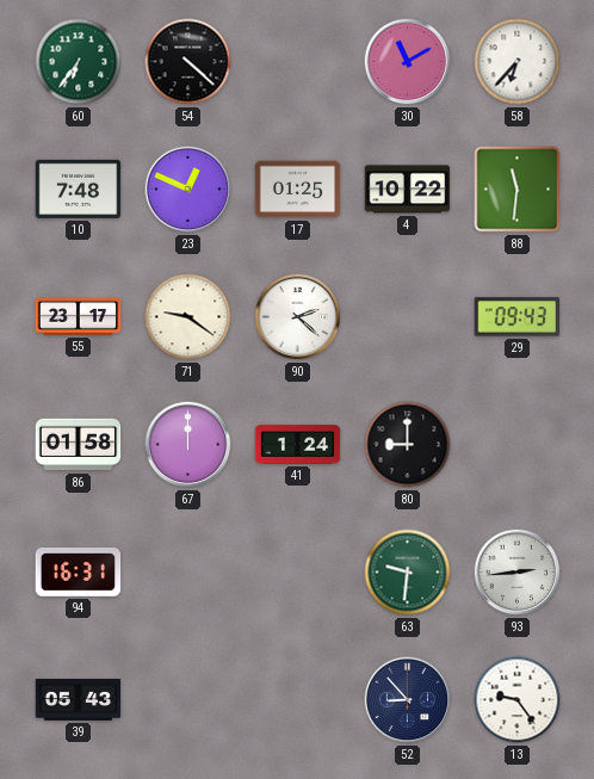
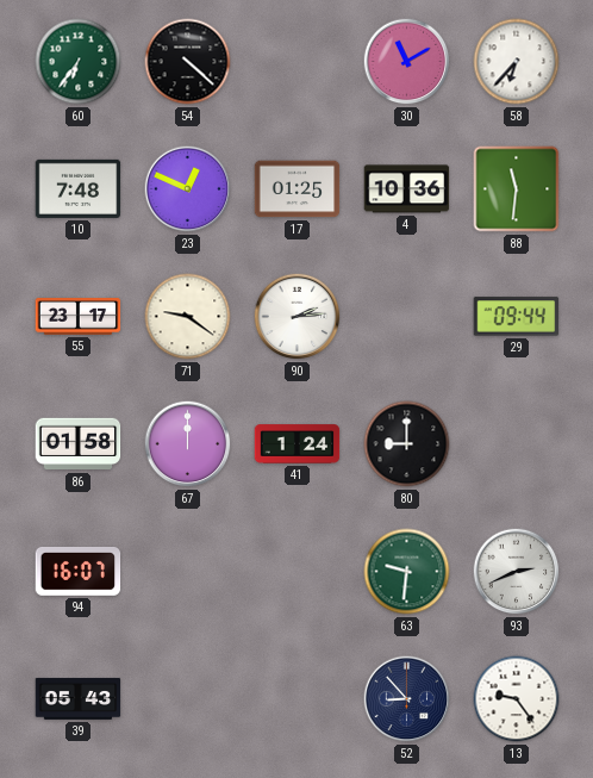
4: 10:22 -> 10:36 (407, 189)
90: 2:22 -> 2:14 (298, 317)
29: 09:43 -> 09:44 (517, 317)
94: 16:31 -> 16:07 (79, 571)
93: 2:44 -> 2:41 (517, 572)
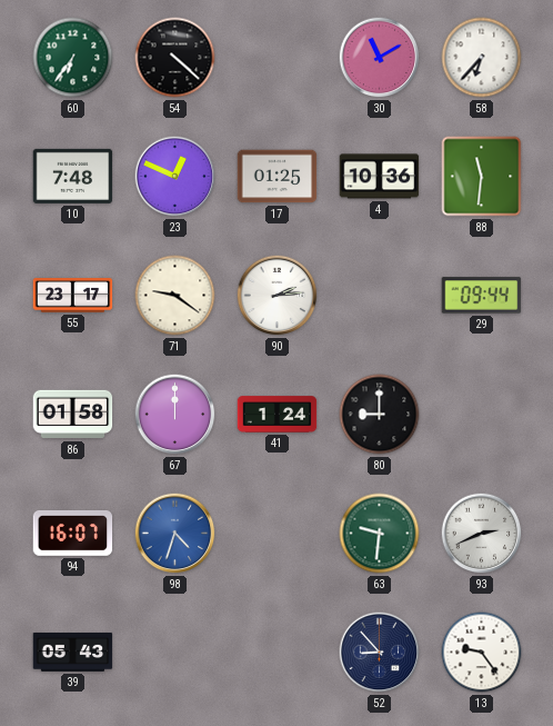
98: none -> 4:33 (175, 534)
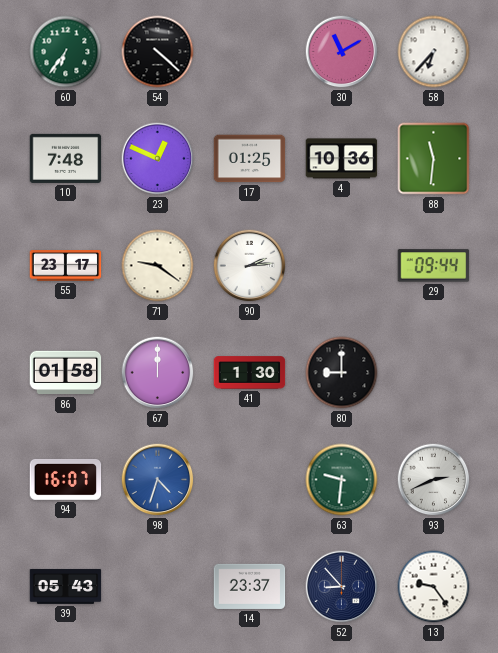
41: 1:24 -> 1:30 (250, 373)
14: none -> 23:37 (250, 586)
